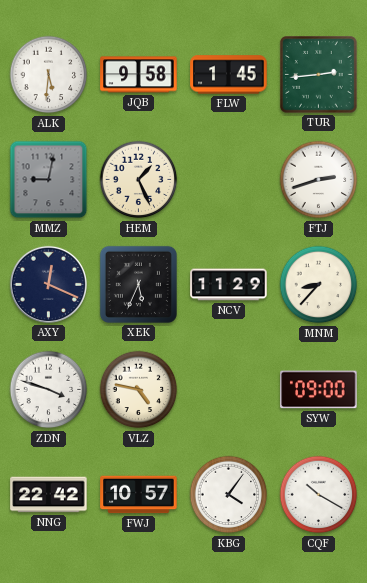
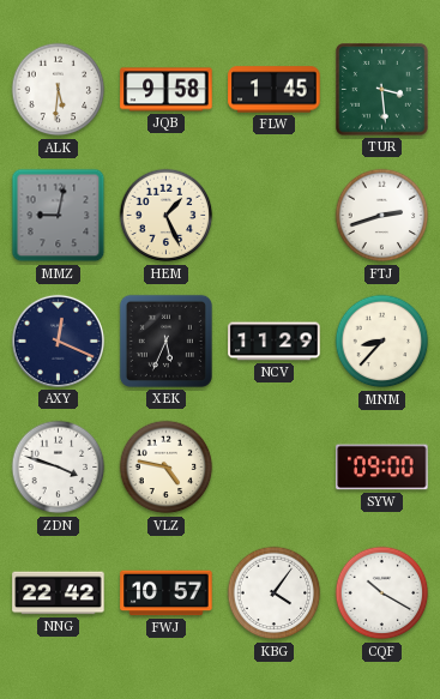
TUR: 2:44 -> 3:29 (382, 90)
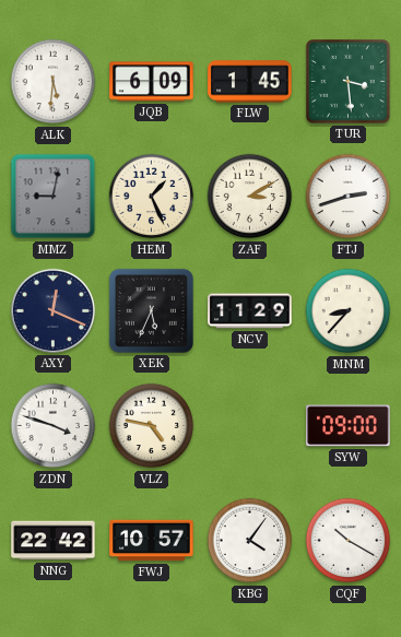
JQB: 9:58 -> 6:09 (152, 82)
ZAF: none -> 3:10 (250, 197)
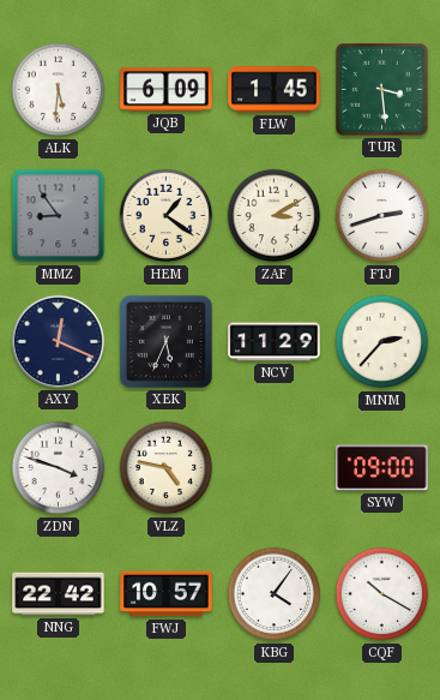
MMZ: 9:02 -> 8:54 (59, 216)
HEM: 1:26 -> 1:21 (167, 216)
MNM: 8:37 -> 2:37 (382, 342)
